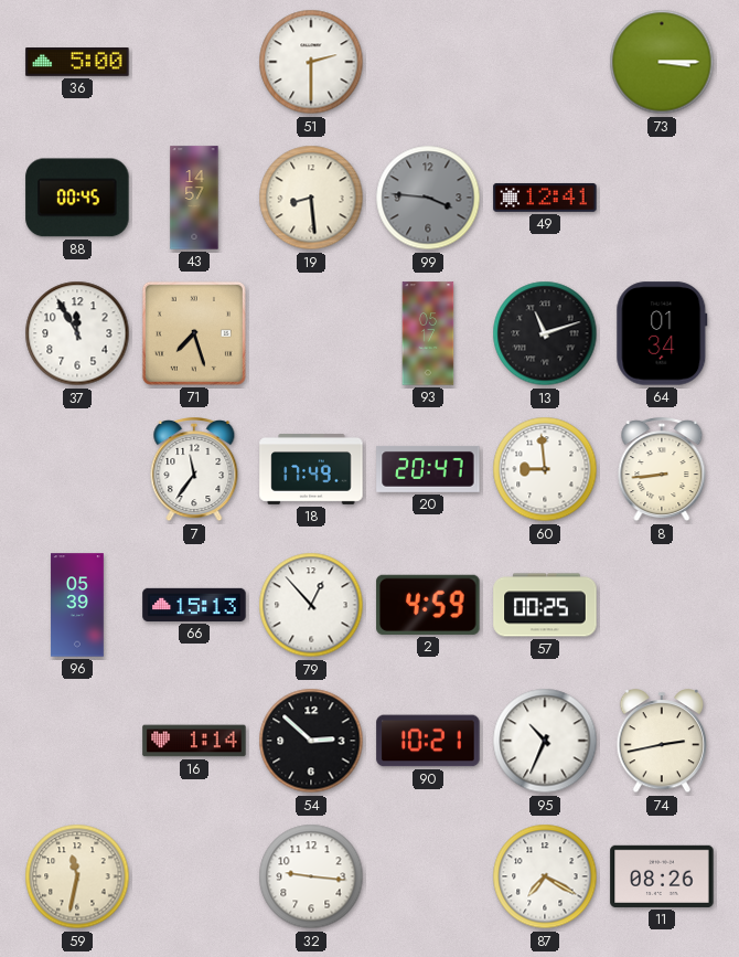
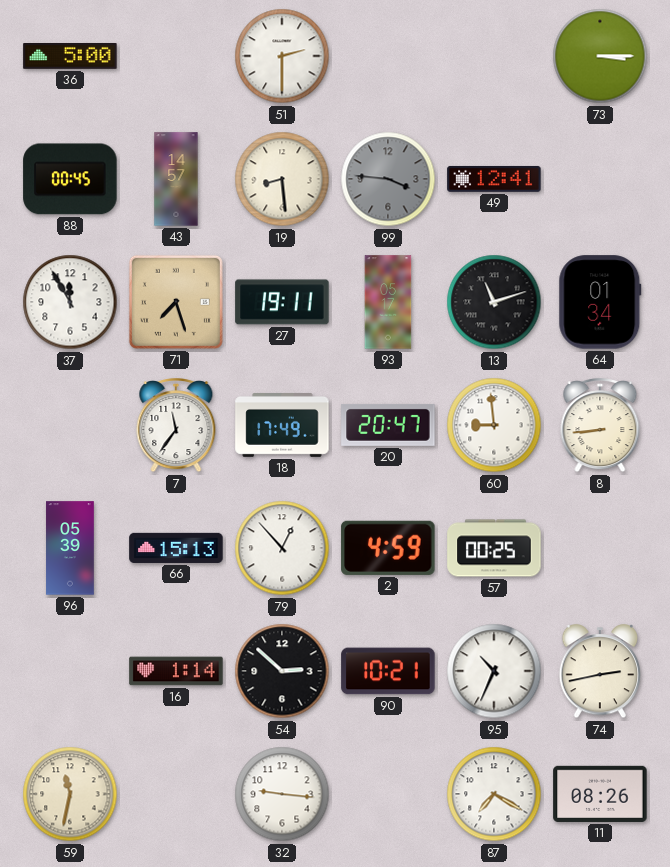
27: none -> 19:11 (282, 302)
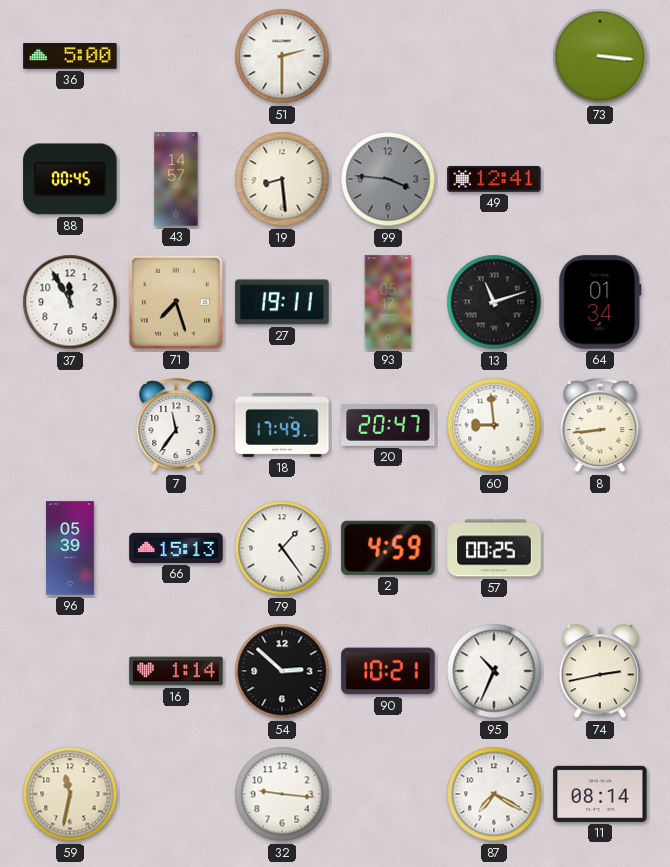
73: 3:15 -> 3:16 (600, 56)
79: 12:53 -> 1:24 (282, 548)
11: 08:26 -> 08:14 (600, 794)
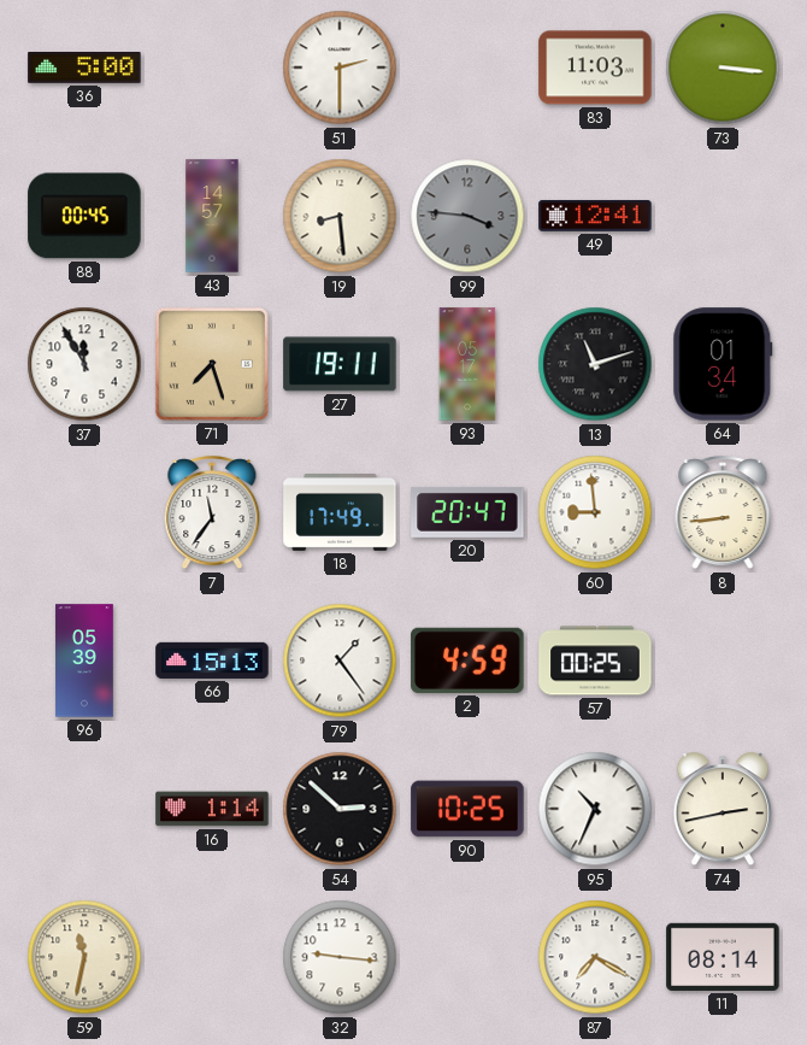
83: none -> 11:03 (595, 67)
90: 10:21 -> 10:25 (467, 809)
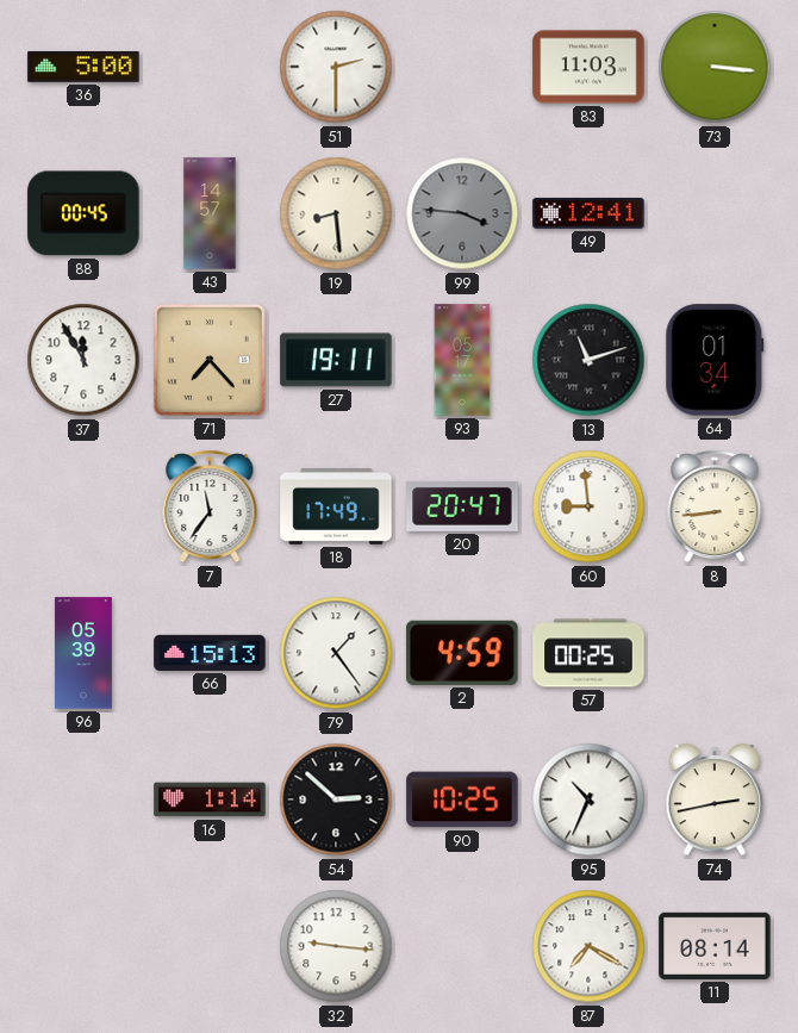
71: 7:27 -> 7:23 (210, 360)
59: 11:32 -> none (84, 957)
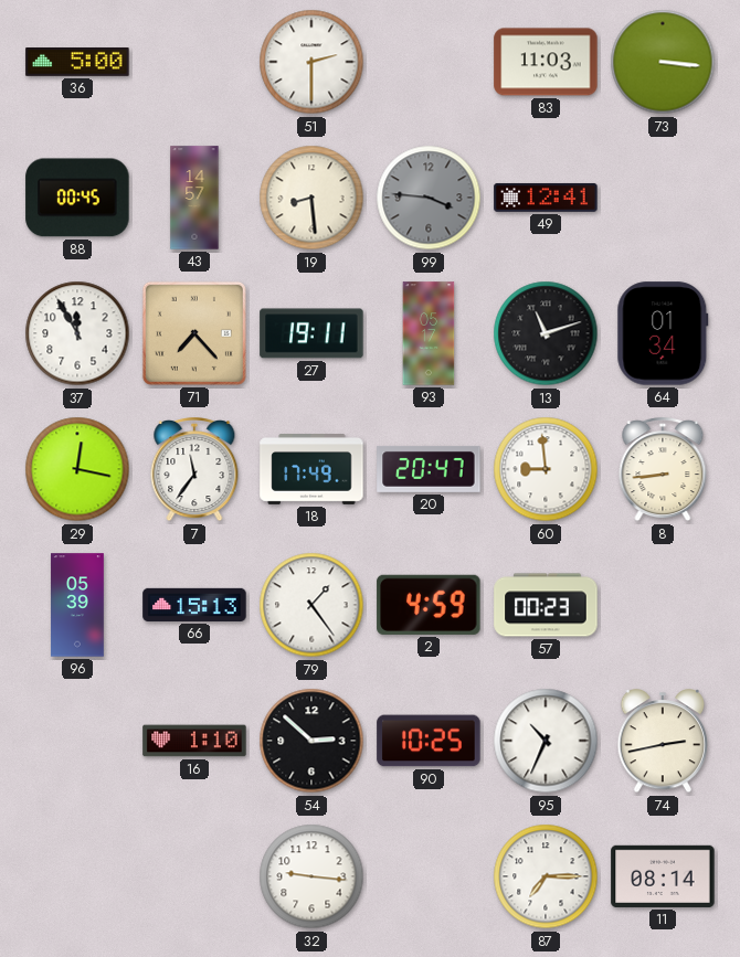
29: none -> 12:17 (77, 469)
57: 00:25 -> 00:23 (546, 605)
16: 1:14 -> 1:10 (194, 741)
87: 7:20 -> 7:15 (546, 876)
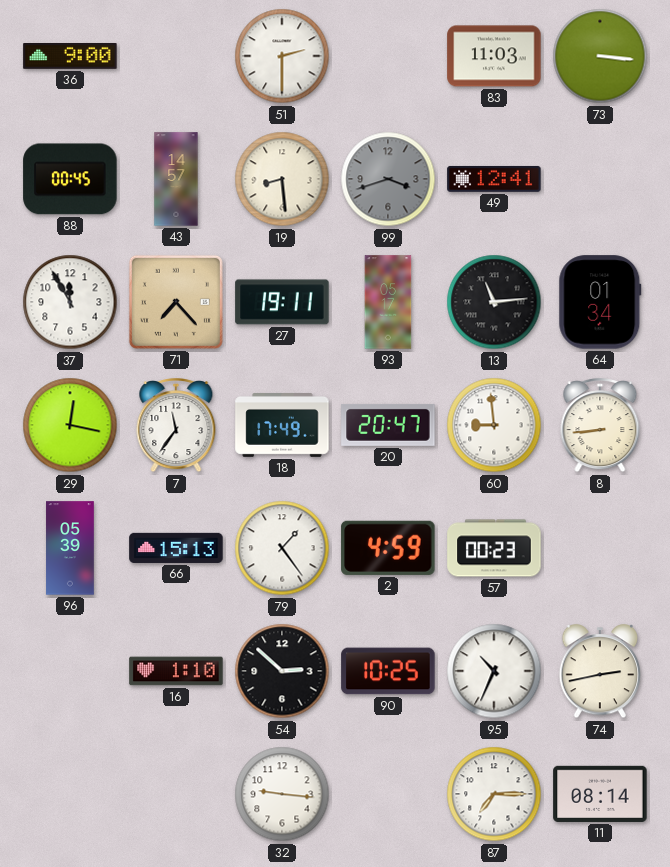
36: 5:00 -> 9:00 (70, 57)
99: 3:46 -> 3:42 (388, 179)
13: 11:12 -> 11:14 (494, 302)
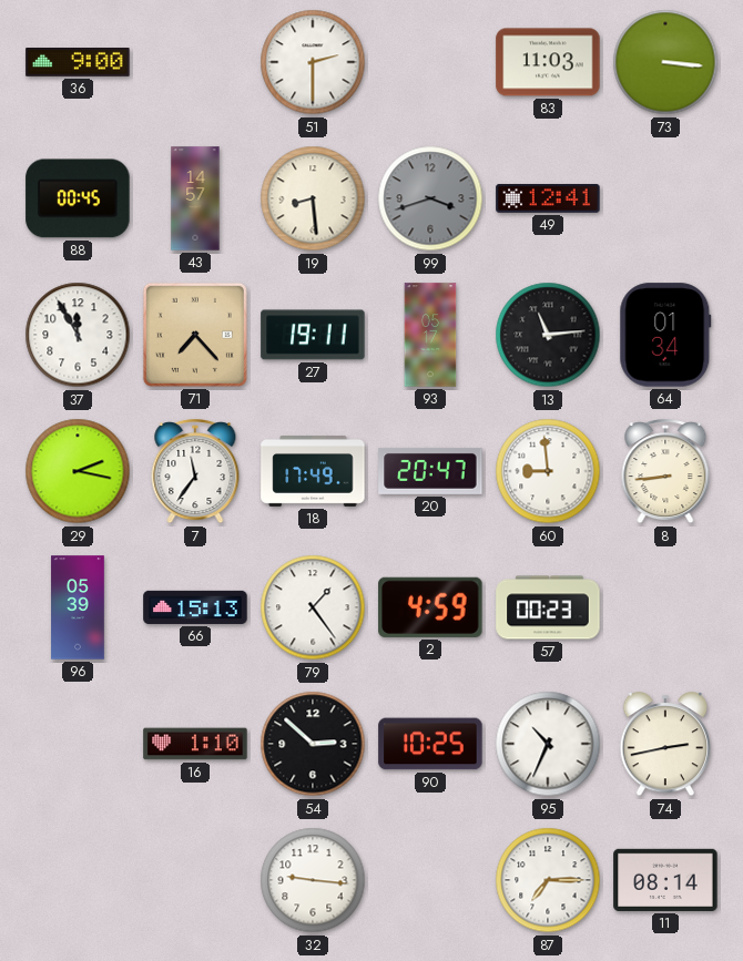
29: 12:17 -> 2:17 (78, 471)
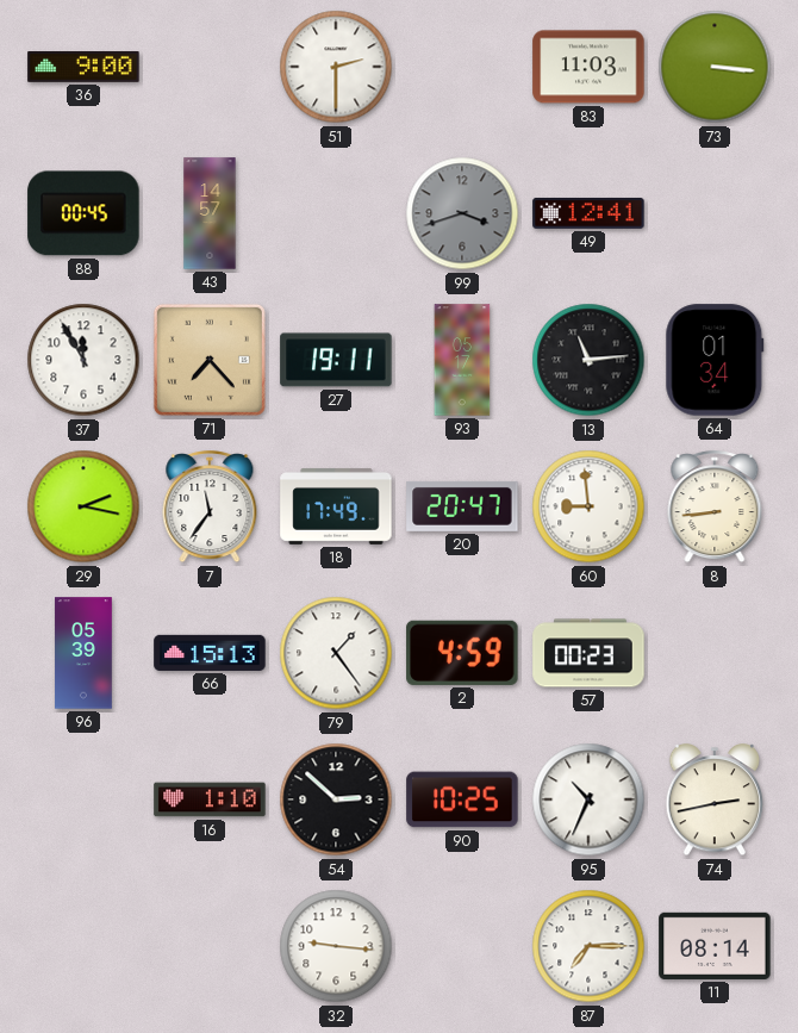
19: 8:29 -> none (313, 198)
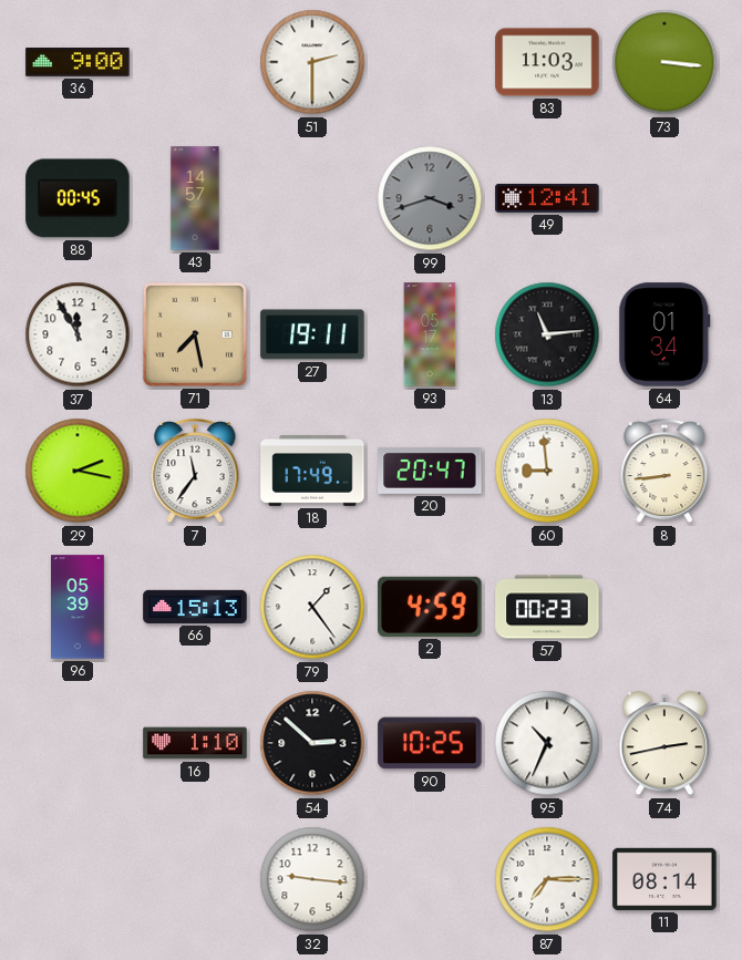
71: 7:23 -> 7:28 (195, 334)
